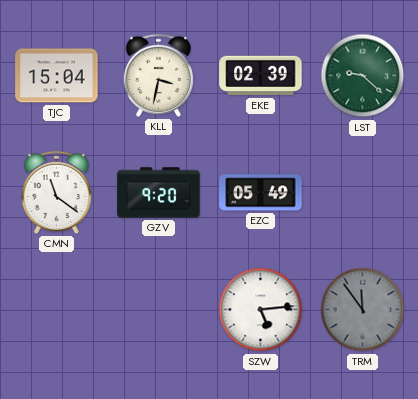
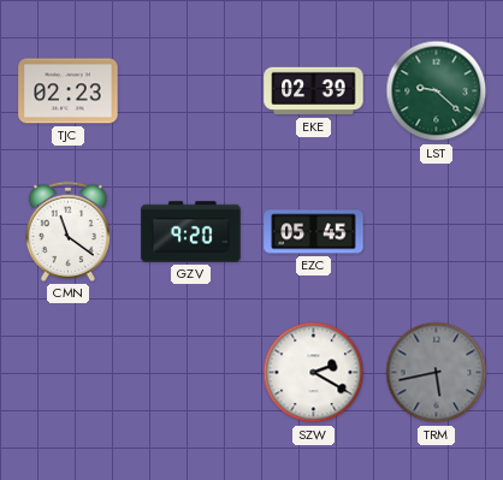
TJC: 15:04 -> 02:23 (69, 91)
KLL: 3:32 -> none (158, 75)
EZC: 05:49 -> 05:45 (314, 232)
SZW: 5:14 -> 2:20 (314, 373)
TRM: 11:54 -> 5:43 (437, 373)
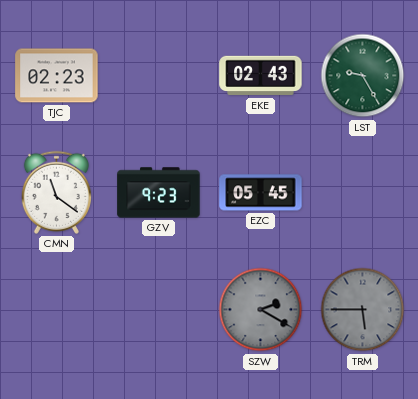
EKE: 02:39 -> 02:43 (261, 76)
LST: 9:22 -> 9:25 (363, 76)
GZV: 9:20 -> 9:23 (159, 193)
SZW dial: white -> grey (261, 310)
TRM: 5:43 -> 5:45 (363, 310)
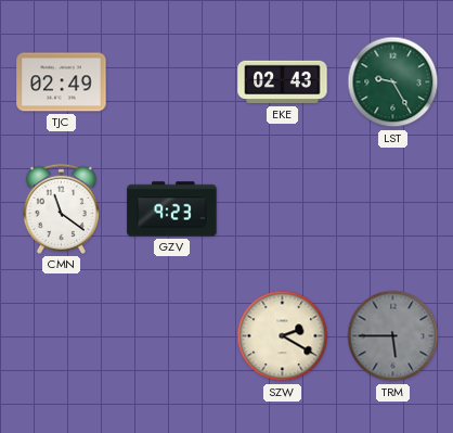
TJC: 02:23 -> 02:49 (62, 82)
EZC: 05:45 -> none (261, 193)
SZW dial: grey -> cream (283, 336)
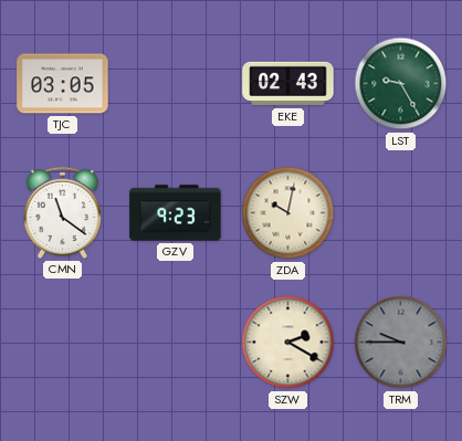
TJC: 02:49 -> 03:05 (63, 84)
ZDA: none -> 10:02 (288, 213)
TRM: 5:45 -> 9:45 (401, 343)
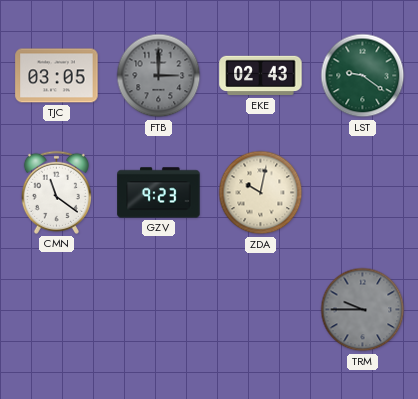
FTB: none -> 3:00 (159, 76)
LST: 9:25 -> 9:21 (363, 76)
SZW: 2:20 -> none (288, 343)
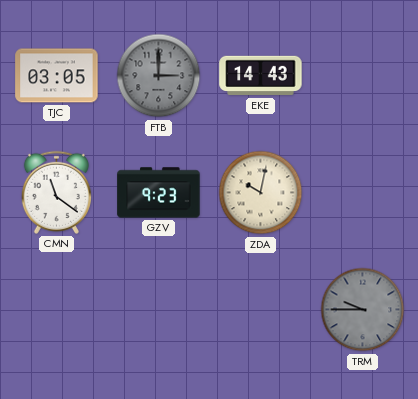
EKE: 02:43 -> 14:43 (261, 76)
LST: 9:21 -> none (363, 76)
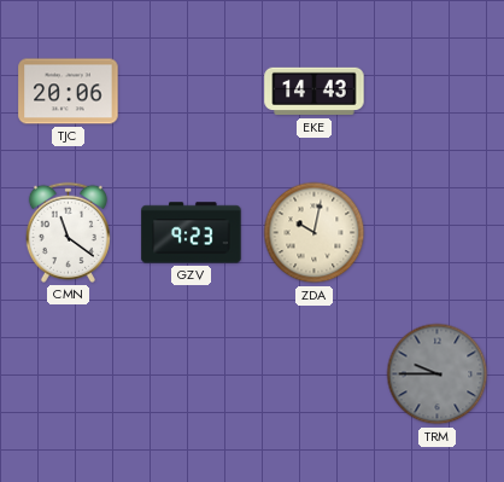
TJC: 03:05 -> 20:06 (69, 92)
FTB: 3:00 -> none (159, 76)
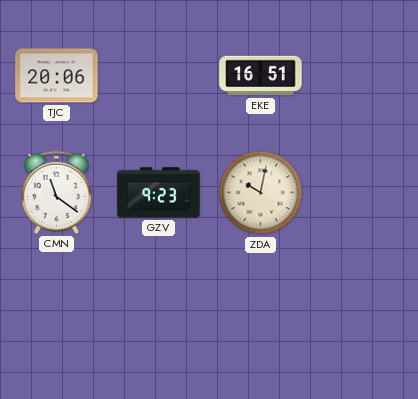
EKE: 14:43 -> 16:51 (261, 76)
TRM: 9:45 -> none (438, 374)
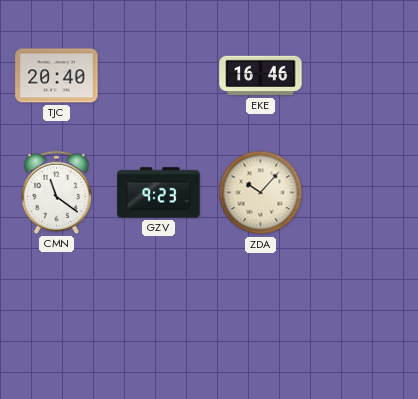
TJC: 20:06 -> 20:40 (57, 76)
EKE: 16:51 -> 16:46 (261, 76)
ZDA: 10:02 -> 10:07 (261, 193)
